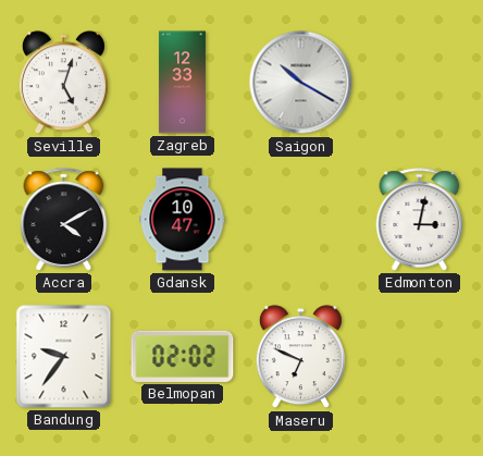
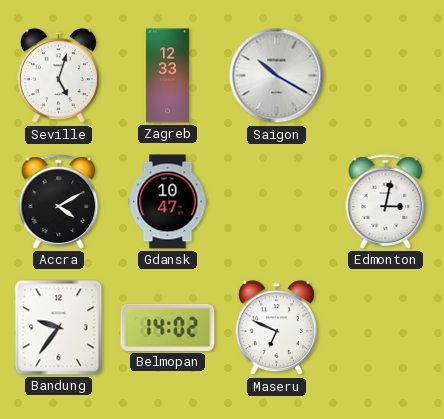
Belmopan: 02:02 -> 14:02 (168, 327)
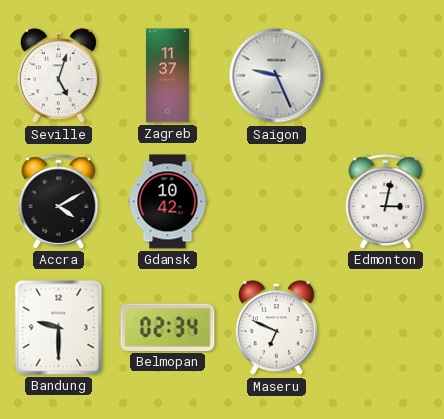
Zagreb: 12:33 -> 11:37 (167, 76)
Saigon: 10:20 -> 9:26 (277, 76)
Gdansk: 10:47 -> 10:42 (168, 202)
Bandung: 9:36 -> 9:30 (59, 328)
Belmopan: 14:02 -> 02:34 (168, 327)
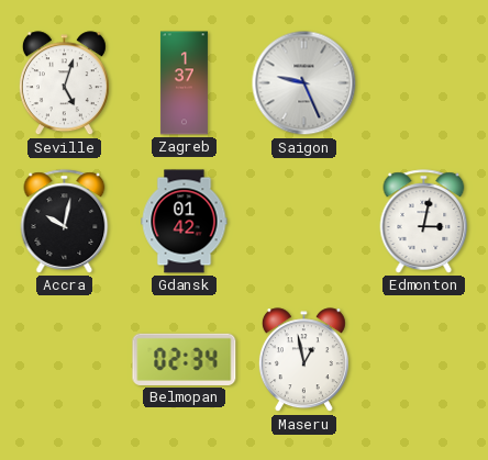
Zagreb: 11:37 -> 1:37 (184, 83)
Accra: 4:10 -> 10:02 (65, 222)
Gdansk: 10:42 -> 01:42 (185, 222)
Bandung: 9:30 -> none (59, 328)
Maseru: 6:49 -> 12:58 (303, 360)
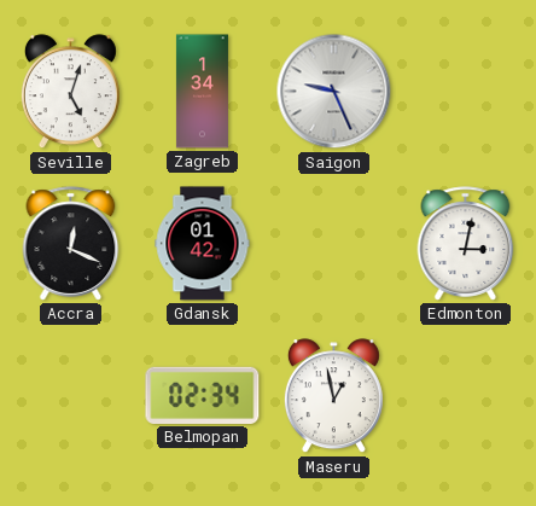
Zagreb: 1:37 -> 1:34 (202, 92)
Accra: 10:02 -> 12:19 (71, 244)
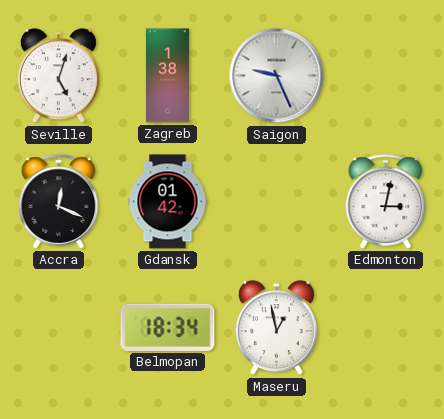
Zagreb: 1:34 -> 1:38 (167, 76)
Belmopan: 02:34 -> 18:34 (168, 327)
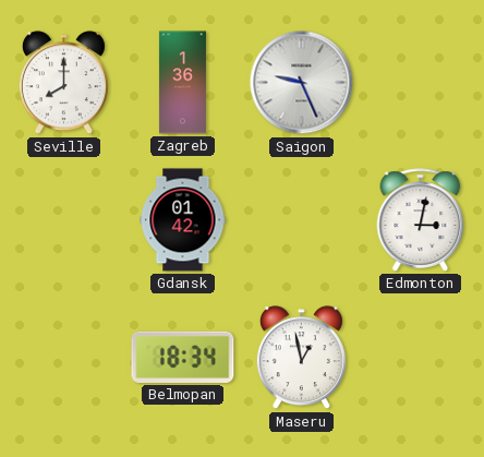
Seville: 5:03 -> 8:00 (63, 83)
Zagreb: 1:38 -> 1:36 (182, 83)
Accra: 12:19 -> none (59, 202)
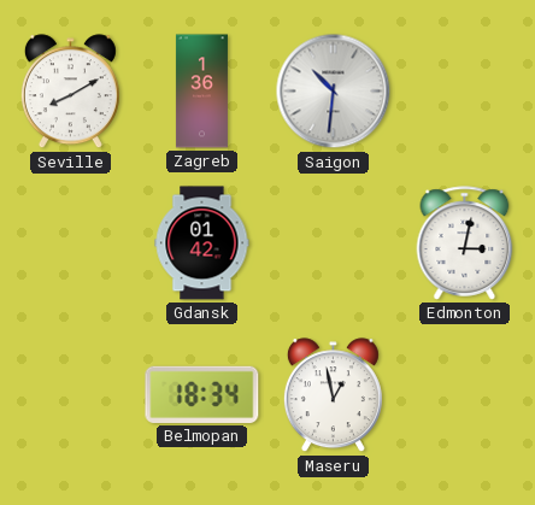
Seville: 8:00 -> 8:10 (70, 92)
Saigon: 9:26 -> 10:31 (334, 92)
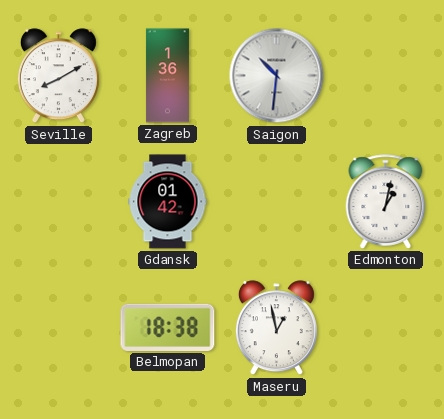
Edmonton: 3:02 -> 1:02 (386, 202)
Belmopan: 18:34 -> 18:38 (168, 327)
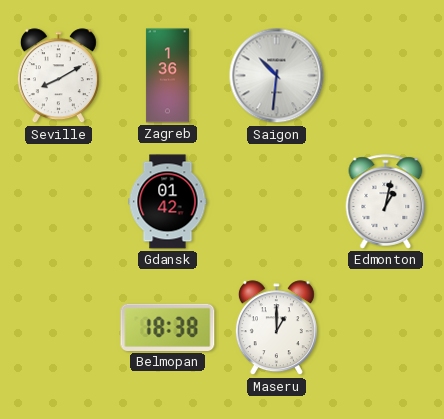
Maseru: 12:58 -> 1:00 (276, 328)
